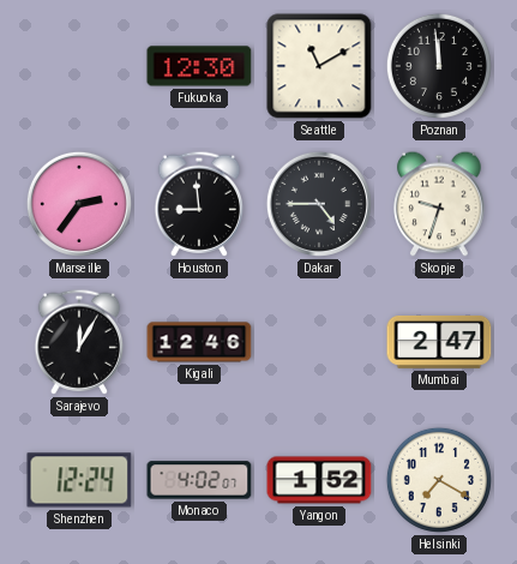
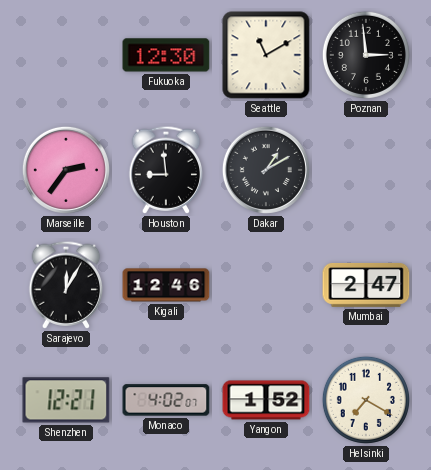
Poznan: 11:59 -> 2:59 (366, 55)
Dakar: 4:45 -> 1:10 (266, 170)
Skopje: 9:33 -> none (439, 204)
Shenzhen: 12:24 -> 12:21 (66, 400)
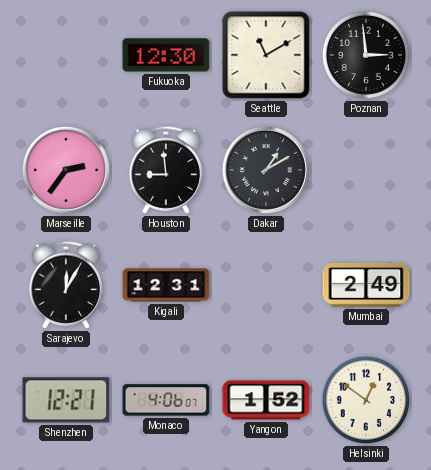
Kigali: 12:46 -> 12:31 (166, 285)
Mumbai: 2:47 -> 2:49 (366, 285)
Monaco: 4:02 -> 4:06 (166, 400)
Helsinki: 7:20 -> 12:51 (366, 400)
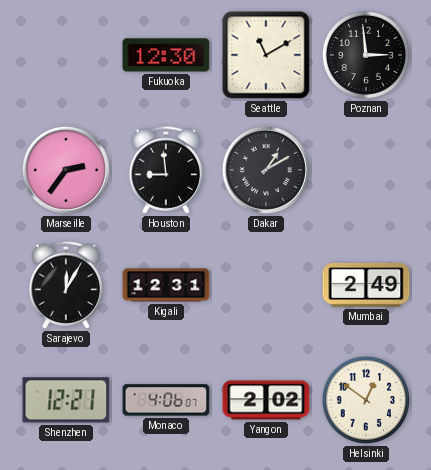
Yangon: 1:52 -> 2:02 (266, 400)
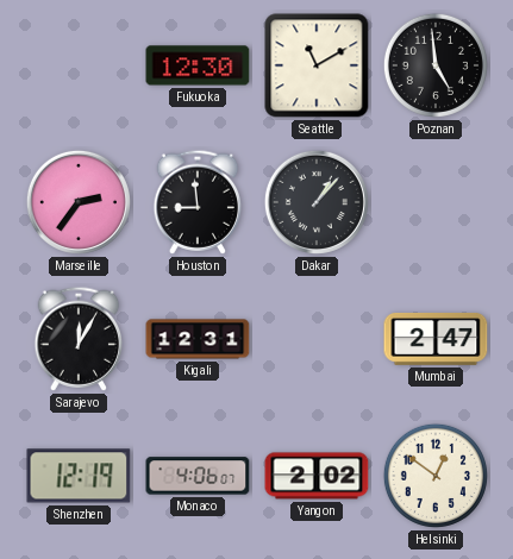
Poznan: 2:59 -> 4:59 (436, 65)
Dakar: 1:10 -> 1:07 (317, 202)
Mumbai: 2:49 -> 2:47 (436, 339)
Shenzhen: 12:21 -> 12:19 (79, 476)
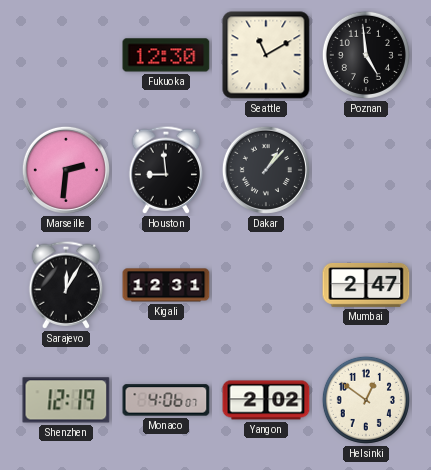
Marseille: 2:36 -> 2:31 (66, 170)
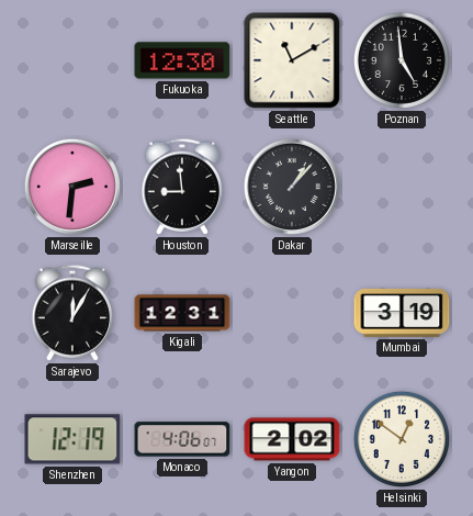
Mumbai: 2:47 -> 3:19 (402, 313)
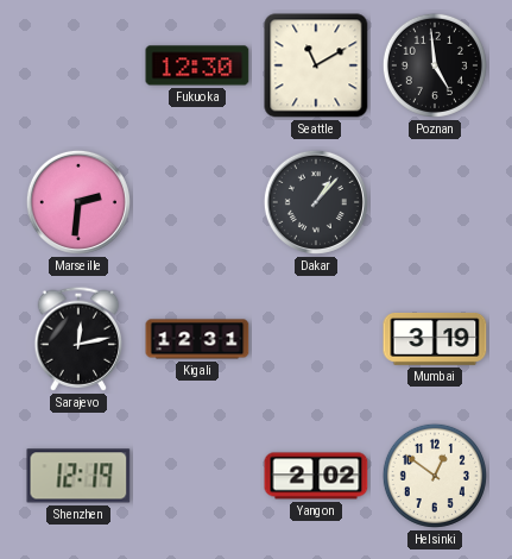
Houston: 8:59 -> none (182, 187)
Sarajevo: 12:05 -> 12:13 (78, 339)
Monaco: 4:06 -> none (182, 439)
